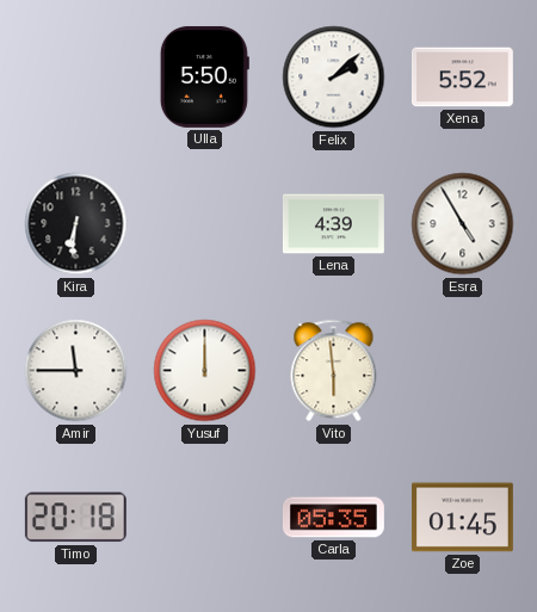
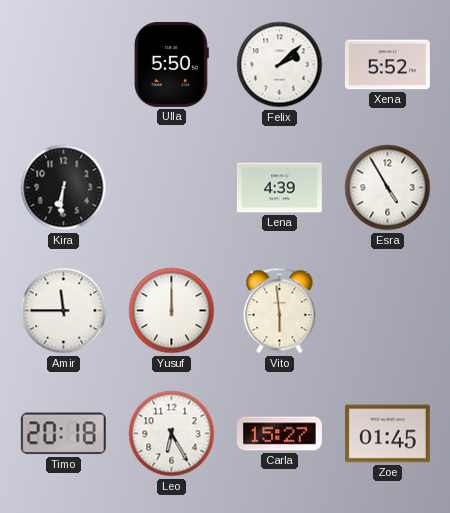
Leo: none -> 6:25 (172, 434)
Carla: 05:35 -> 15:27 (279, 434)
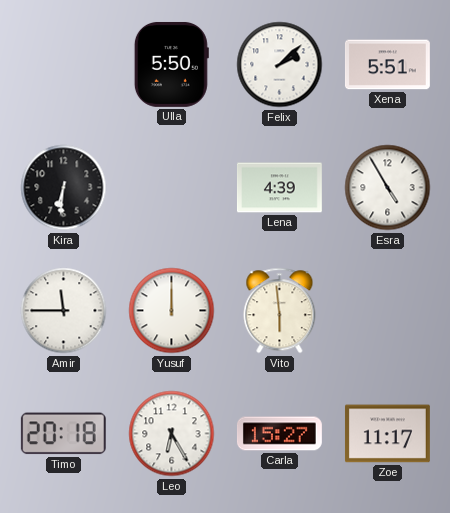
Xena: 5:52 -> 5:51 (387, 65)
Zoe: 01:45 -> 11:17 (387, 434)
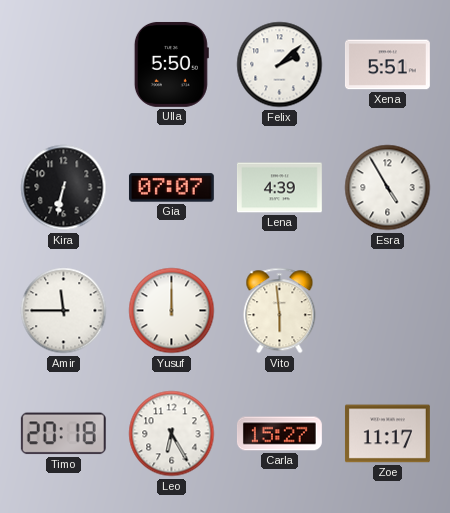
Kira: 6:31 -> 6:32 (64, 188)
Gia: none -> 07:07 (171, 188)
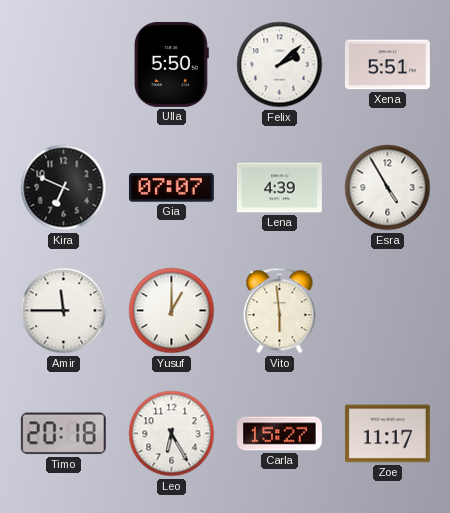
Kira: 6:32 -> 6:49 (64, 188)
Yusuf: 12:00 -> 1:00 (172, 311)
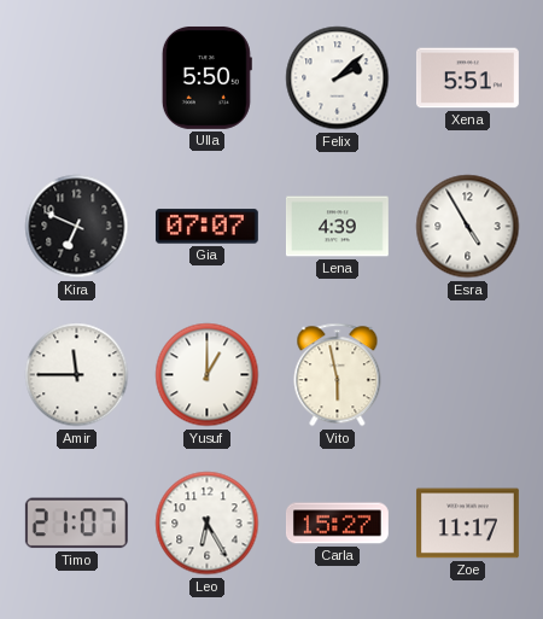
Vito: 5:59 -> 5:58 (338, 375)
Timo: 20:18 -> 21:07 (76, 524)
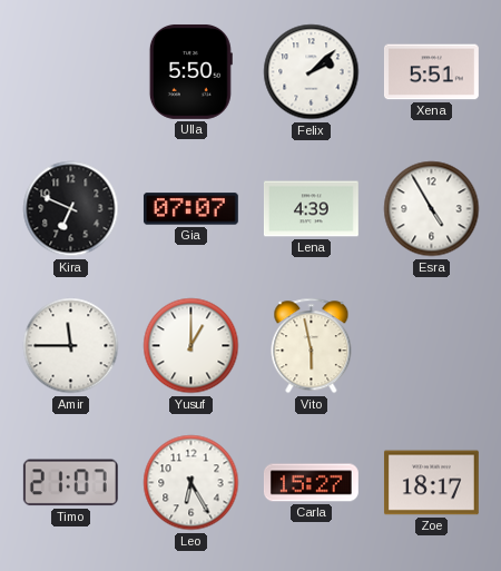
Zoe: 11:17 -> 18:17 (431, 483)
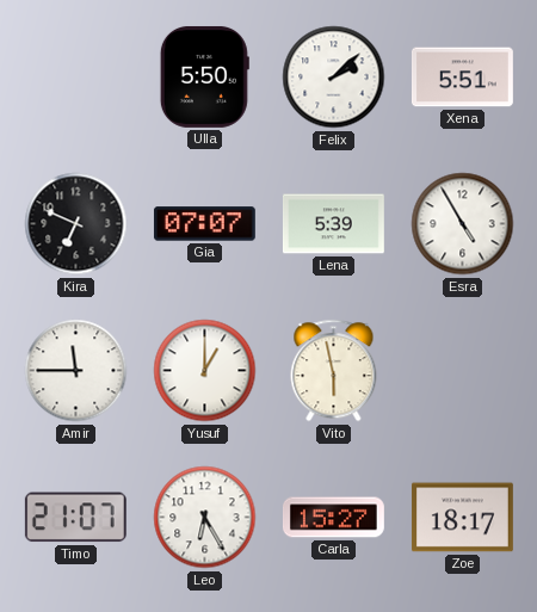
Lena: 4:39 -> 5:39 (333, 224)
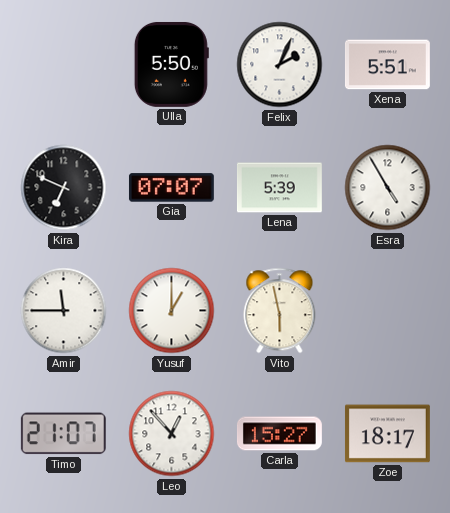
Felix: 2:08 -> 2:04 (280, 65)
Leo: 6:25 -> 12:53 (172, 434)
